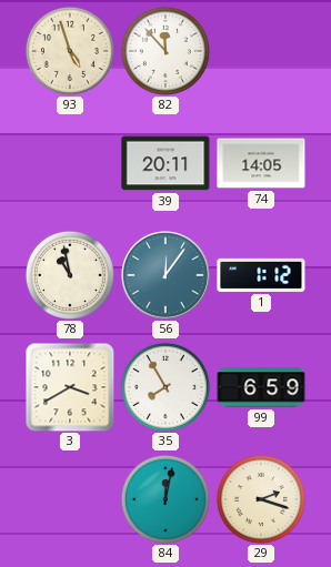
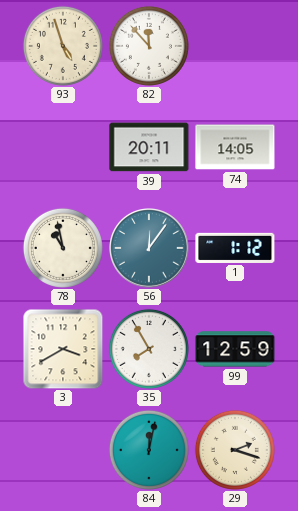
99: 6:59 -> 12:59 (235, 349)
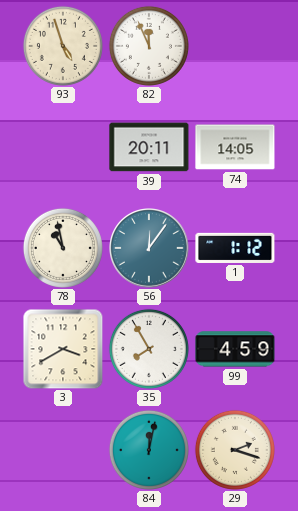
82: 11:53 -> 11:56 (149, 46)
99: 12:59 -> 4:59 (235, 349)
